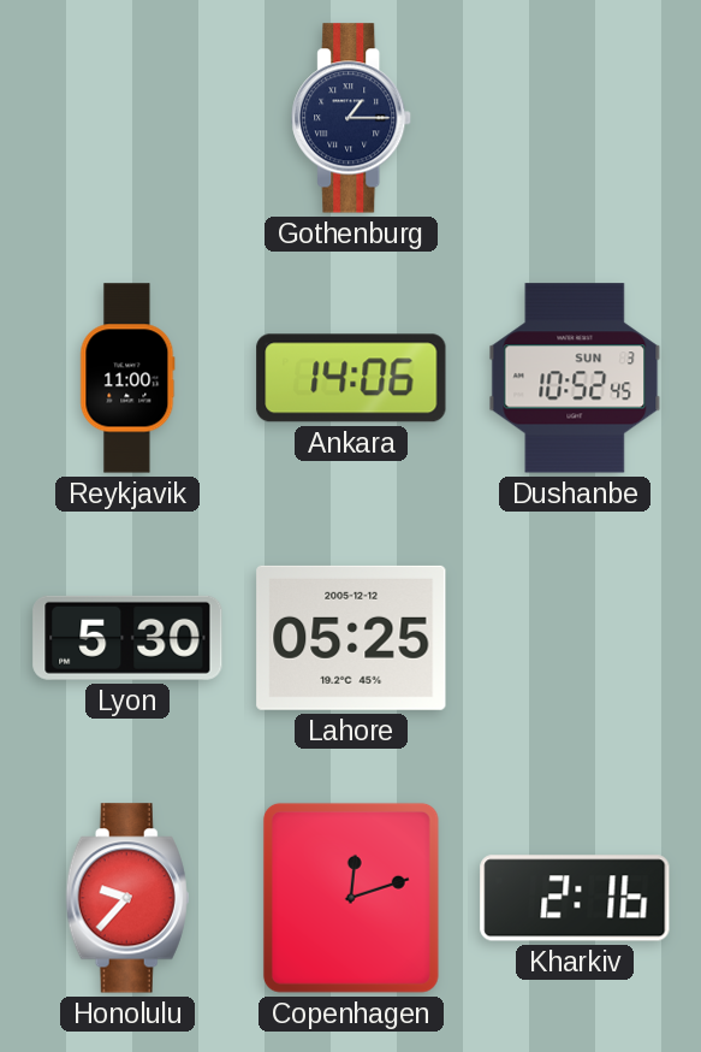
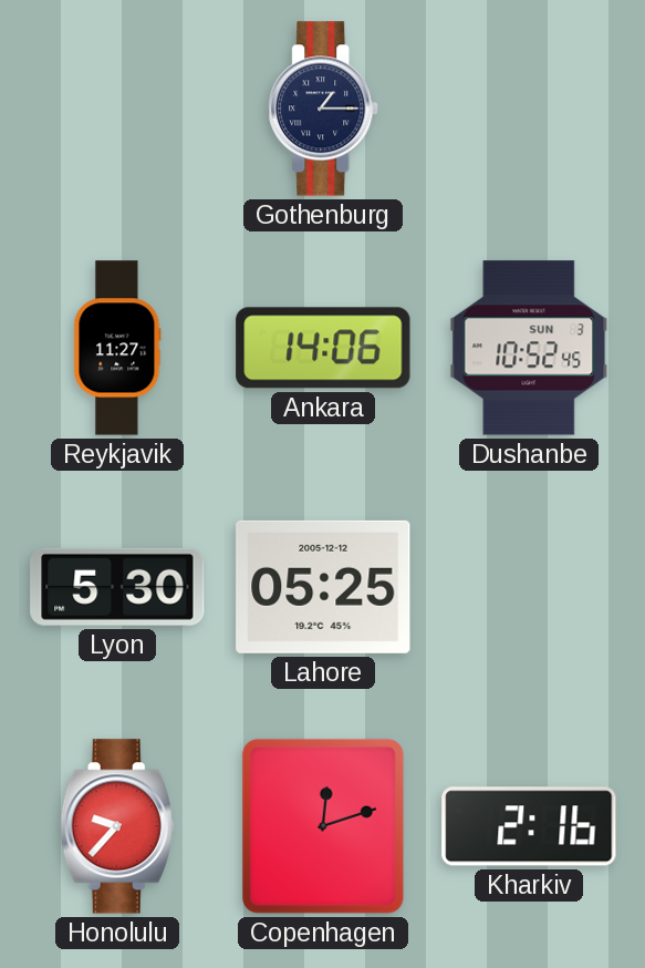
Reykjavik: 11:00 -> 11:27 (117, 348)
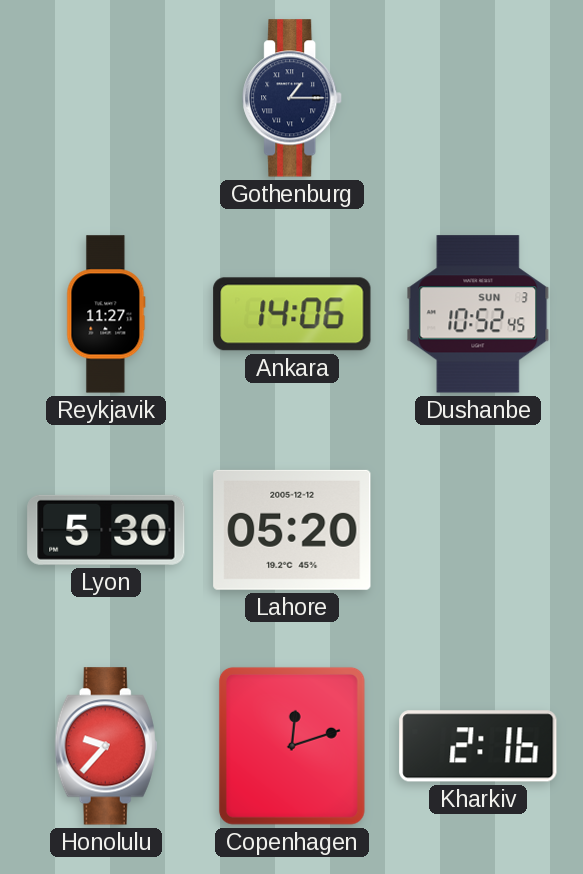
Lahore: 05:25 -> 05:20 (292, 530)
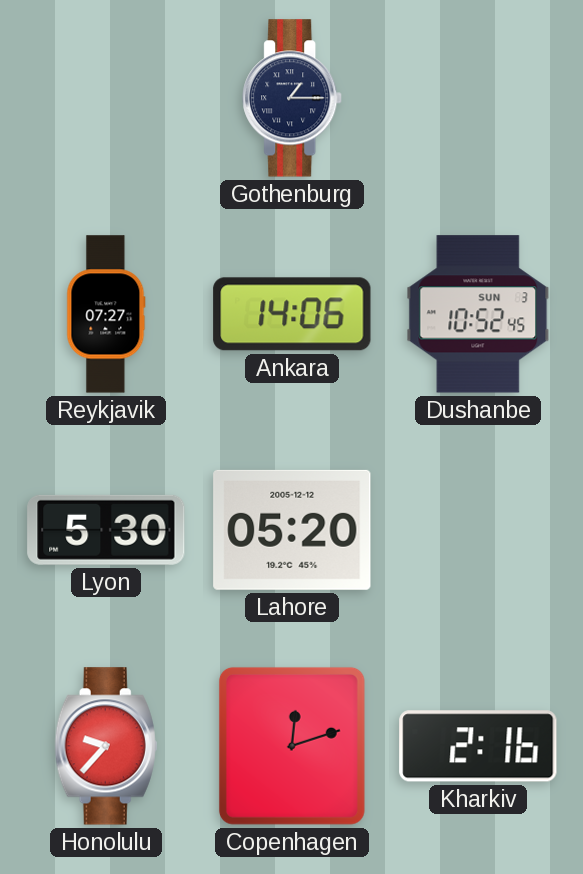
Reykjavik: 11:27 -> 07:27 (106, 314)
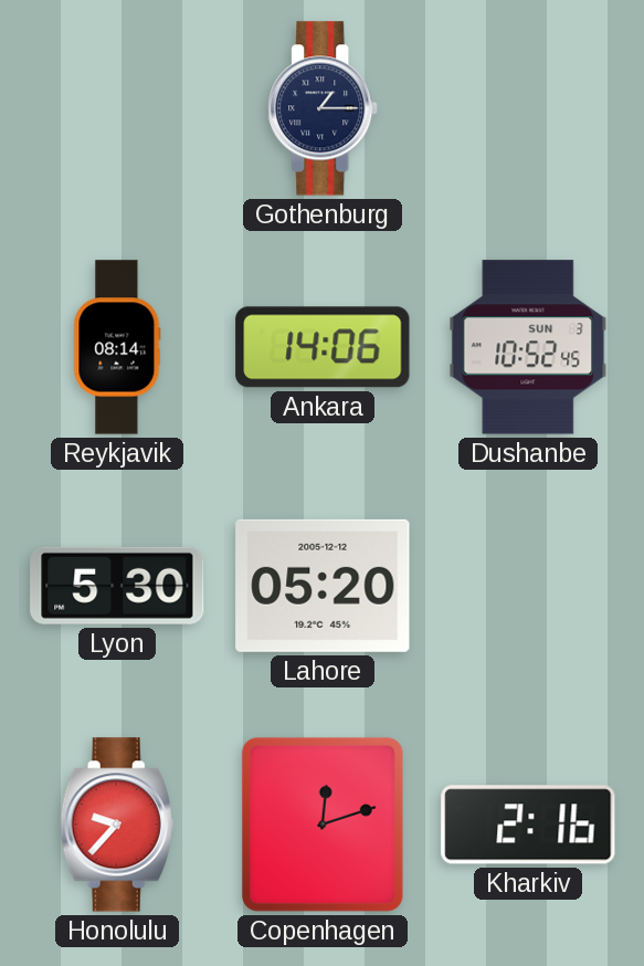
Reykjavik: 07:27 -> 08:14 (117, 347)
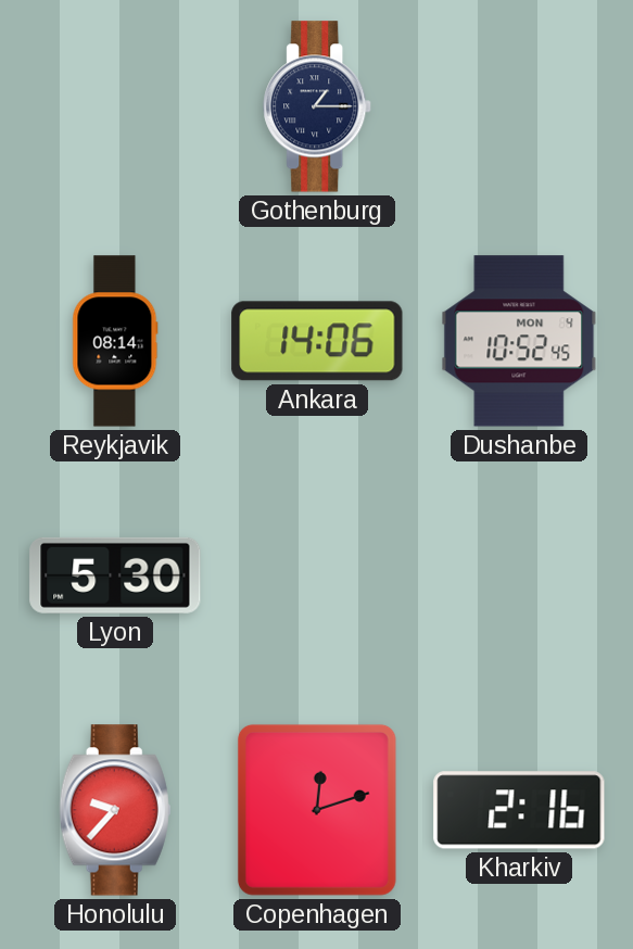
Dushanbe date: SUN 3 -> MON 4 (519, 341)
Lahore: 05:20 -> none (323, 586)
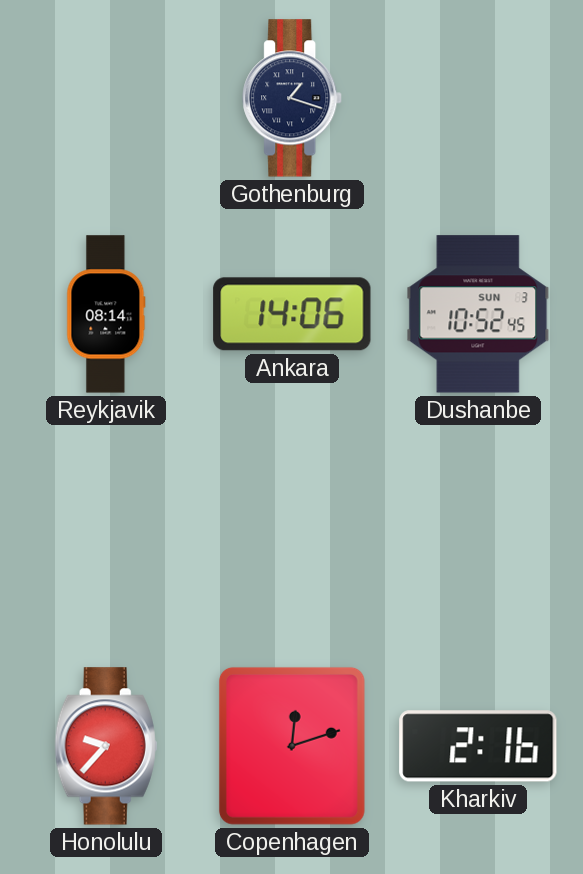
Gothenburg: 1:15 -> 1:18 (293, 98)
Dushanbe date: MON 4 -> SUN 3 (478, 314)
Lyon: 5:30 -> none (115, 575)
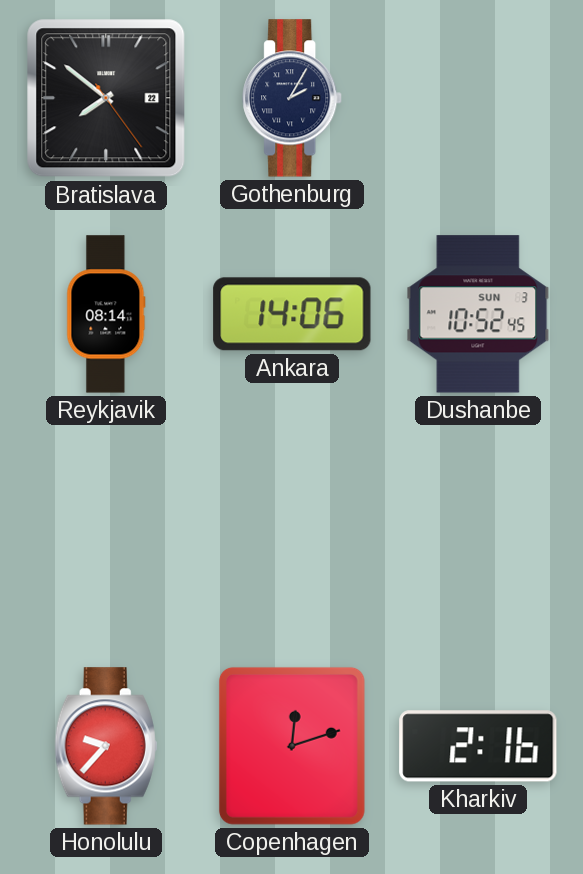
Bratislava: none -> 7:51 (106, 98)
Gothenburg: 1:18 -> 2:05 (293, 98)
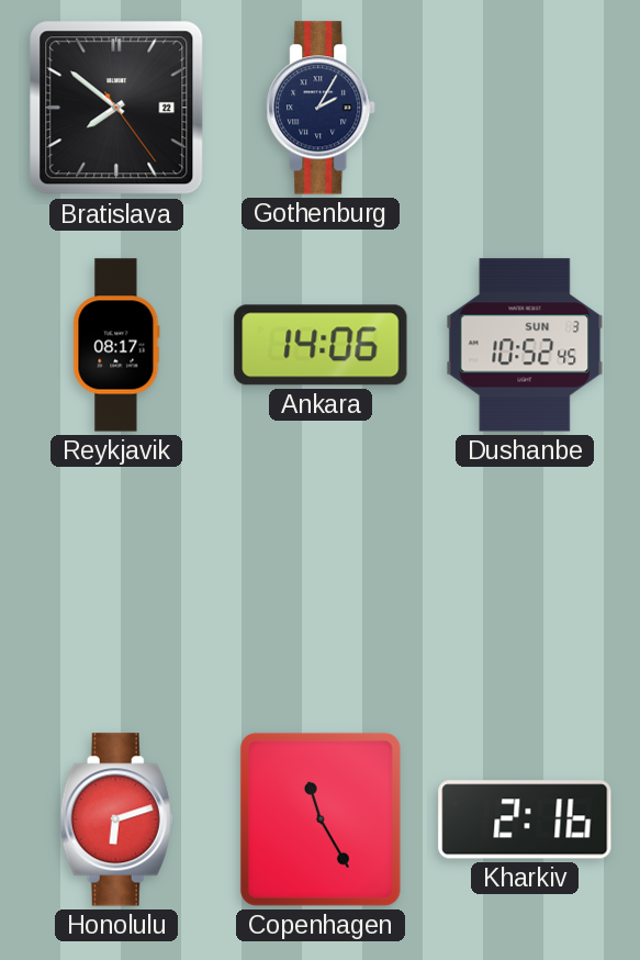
Reykjavik: 08:14 -> 08:17 (116, 345)
Honolulu: 9:37 -> 6:12 (116, 819)
Copenhagen: 12:12 -> 11:25 (321, 819)
